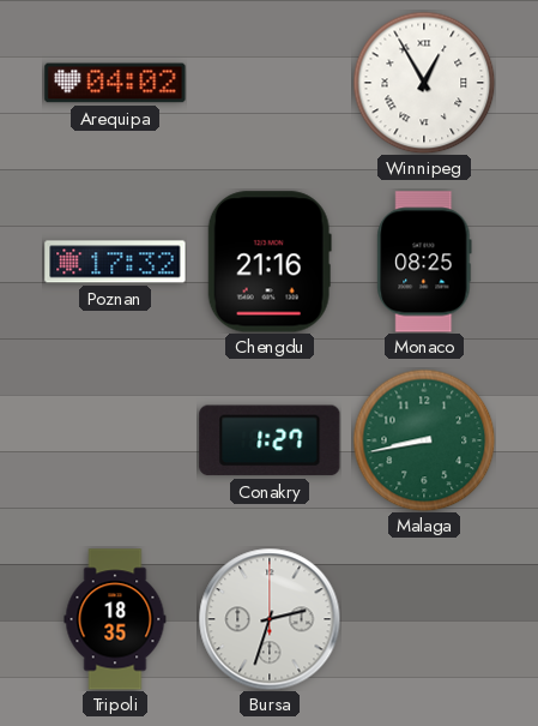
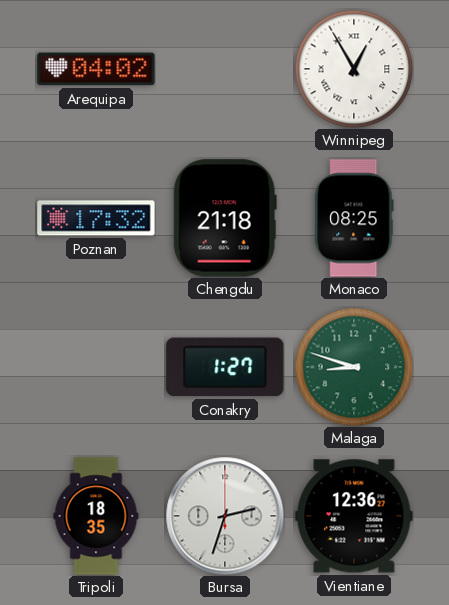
Chengdu: 21:16 -> 21:18 (225, 218)
Malaga: 8:43 -> 8:48 (354, 367)
Vientiane: none -> 12:36 (354, 516)
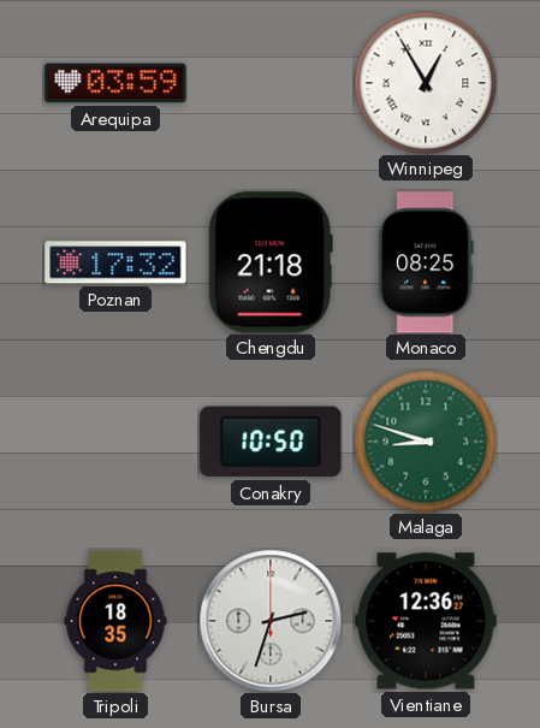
Arequipa: 04:02 -> 03:59 (115, 83)
Conakry: 1:27 -> 10:50 (271, 442)
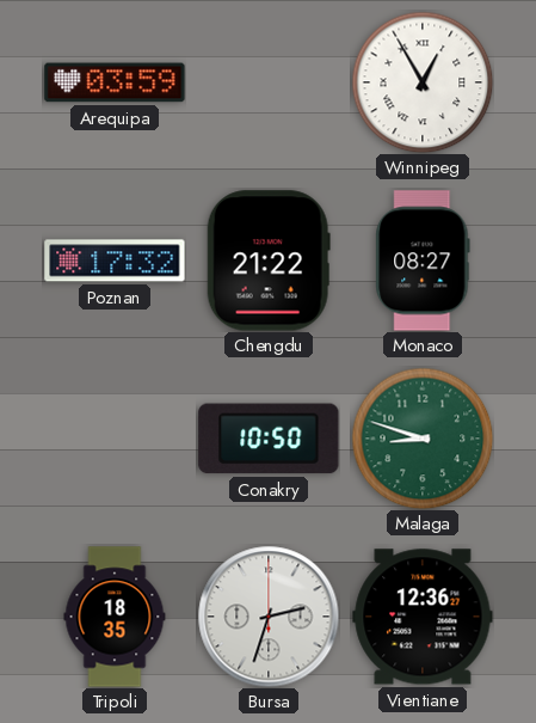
Chengdu: 21:18 -> 21:22 (269, 261)
Monaco: 08:25 -> 08:27 (423, 261)
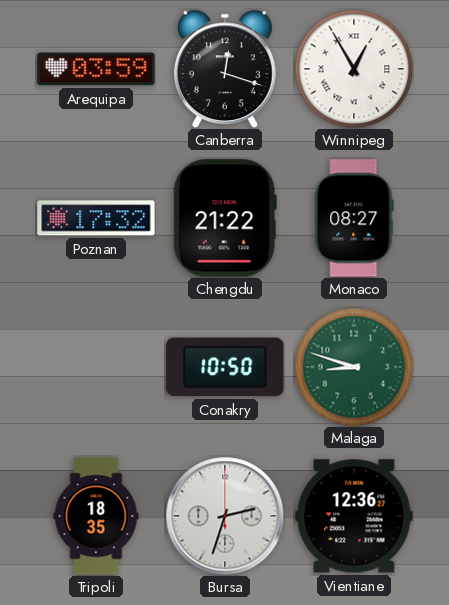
Canberra: none -> 12:18 (225, 69)
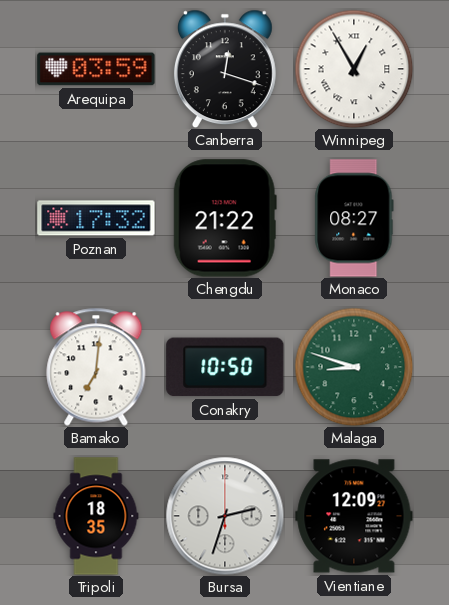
Bamako: none -> 7:01 (96, 367)
Vientiane: 12:36 -> 12:09 (354, 516)
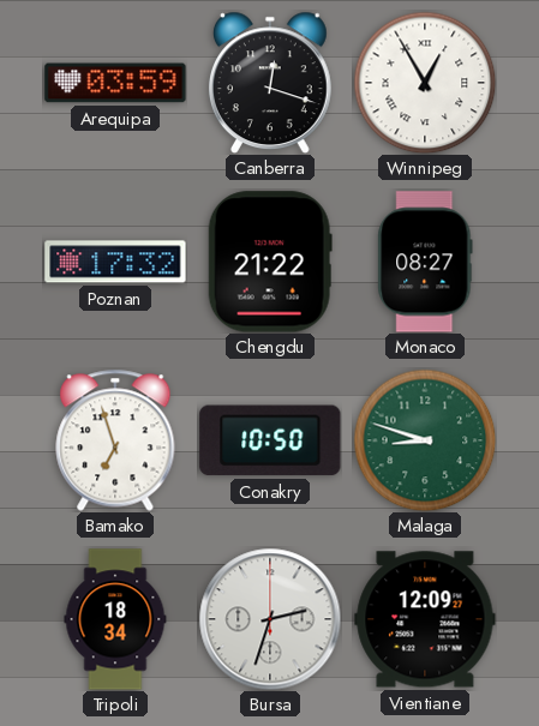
Bamako: 7:01 -> 6:57 (115, 440)
Tripoli: 18:35 -> 18:34 (115, 619)
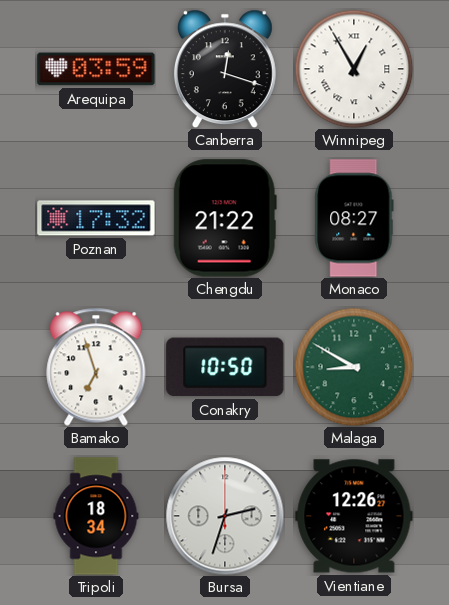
Malaga: 8:48 -> 8:50 (354, 367)
Vientiane: 12:09 -> 12:26 (354, 516)
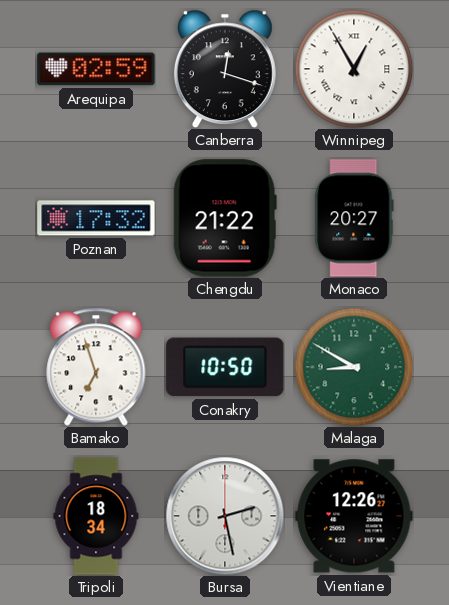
Arequipa: 03:59 -> 02:59 (96, 69)
Monaco: 08:27 -> 20:27 (354, 218)
Bursa: 2:33 -> 2:28 (225, 516)
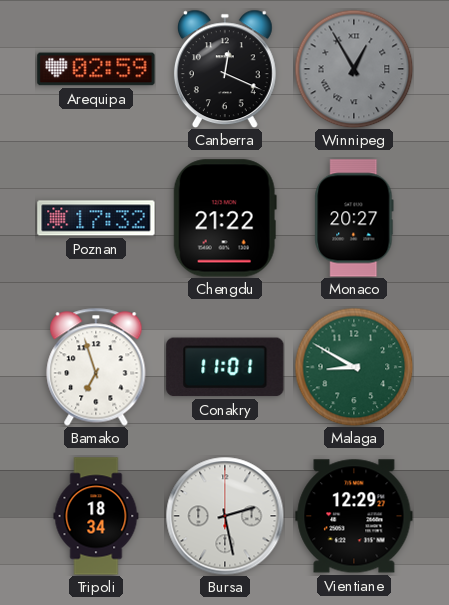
Canberra: 12:18 -> 12:19 (225, 69)
Winnipeg dial: white -> grey (354, 69)
Conakry: 10:50 -> 11:01 (225, 367)
Vientiane: 12:26 -> 12:29 (354, 516)
